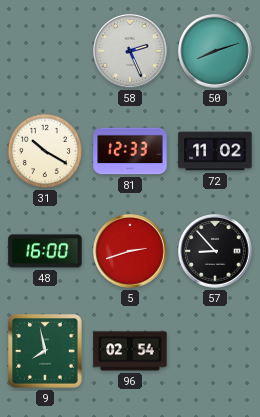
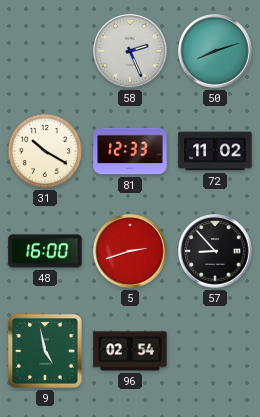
9: 7:58 -> 4:58 (45, 351)
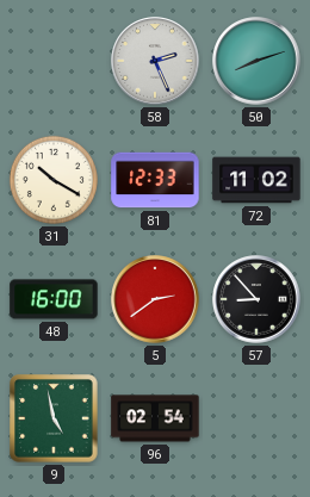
5: 2:42 -> 2:39 (155, 299)
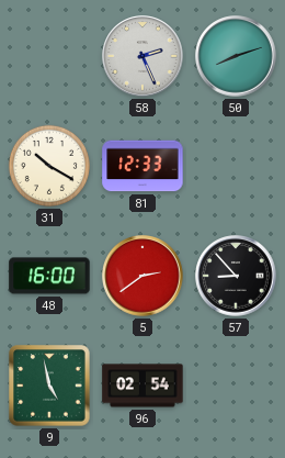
72: 11:02 -> none (256, 180)
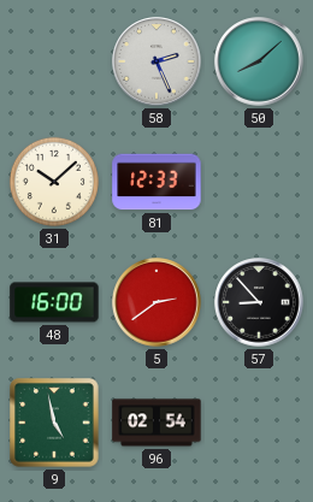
50: 8:12 -> 8:08 (259, 61)
31: 10:20 -> 10:08 (54, 182)
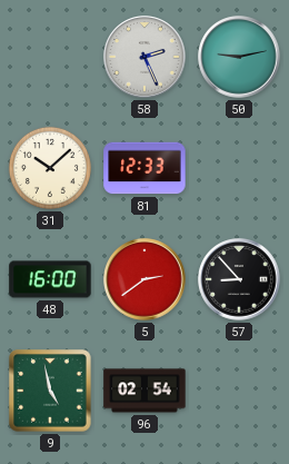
50: 8:08 -> 9:13 (239, 57)
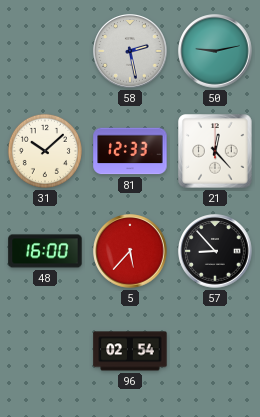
58: 2:26 -> 2:28 (130, 51)
21: none -> 12:23 (215, 151)
5: 2:39 -> 5:37 (130, 251)
9: 4:58 -> none (50, 391)
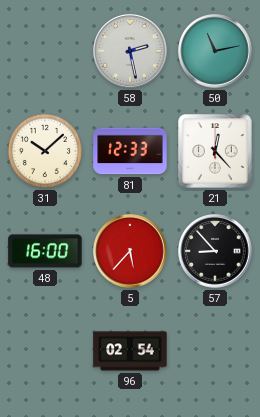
50: 9:13 -> 11:13 (215, 51)
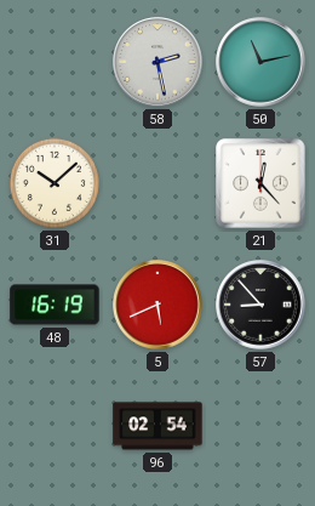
81: 12:33 -> none (130, 151)
48: 16:00 -> 16:19 (55, 305)
5: 5:37 -> 5:41 (157, 305)
